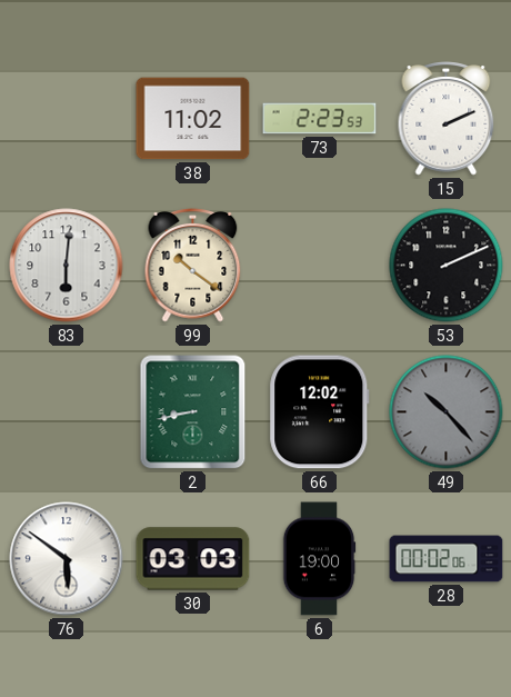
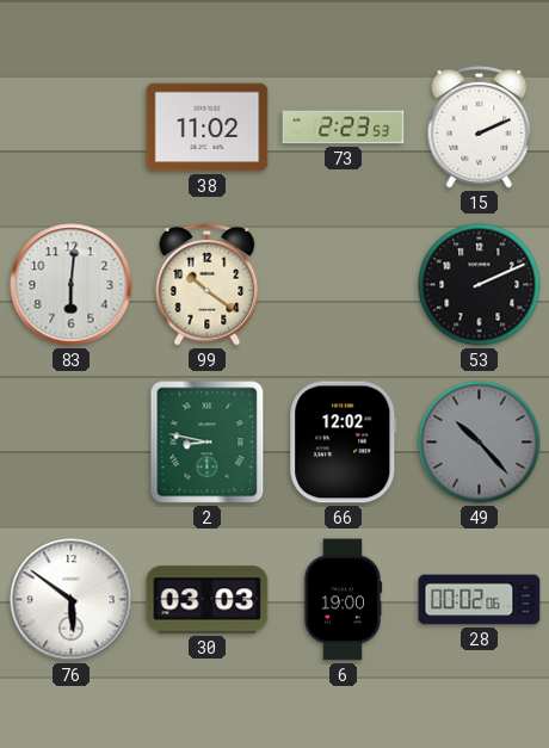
2: 8:43 -> 8:47 (208, 443)
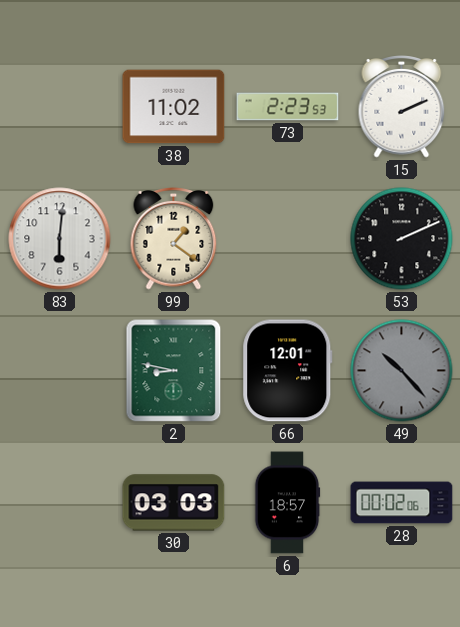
99: 10:21 -> 1:21 (174, 239)
66: 12:02 -> 12:01 (288, 371)
76: 5:51 -> none (72, 600)
6: 19:00 -> 18:57 (287, 503)
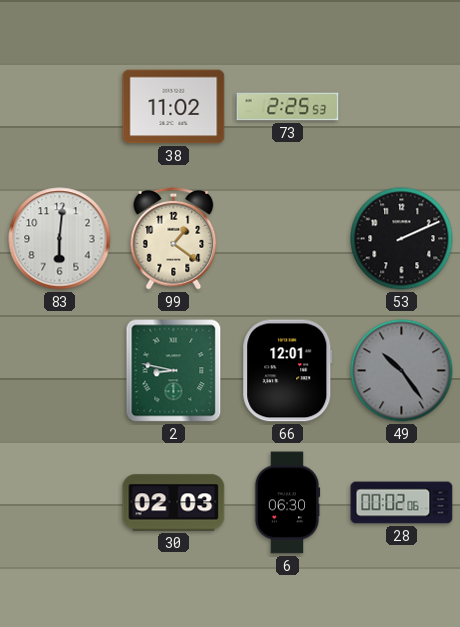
73: 2:23 -> 2:25 (288, 107)
15: 2:11 -> none (402, 107)
49: 10:23 -> 10:24 (402, 371)
30: 03:03 -> 02:03 (174, 503)
6: 18:57 -> 06:30 (287, 503)
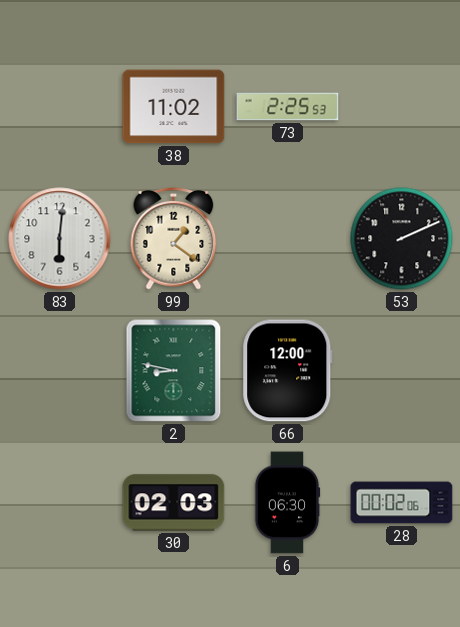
66: 12:01 -> 12:00 (288, 371)
49: 10:24 -> none (402, 371)
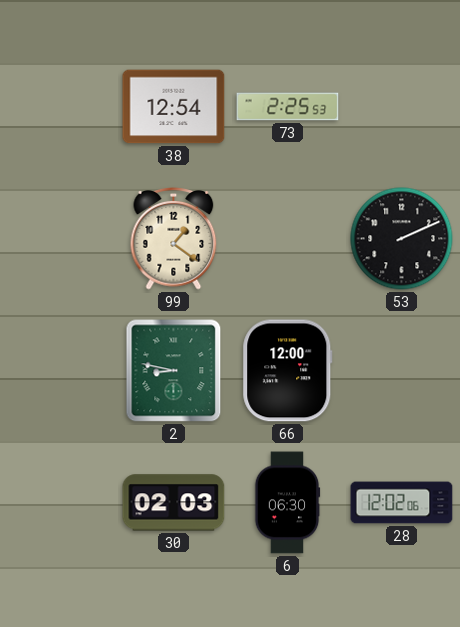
38: 11:02 -> 12:54 (174, 107)
83: 6:01 -> none (60, 239)
28: 00:02 -> 12:02 (402, 503)
